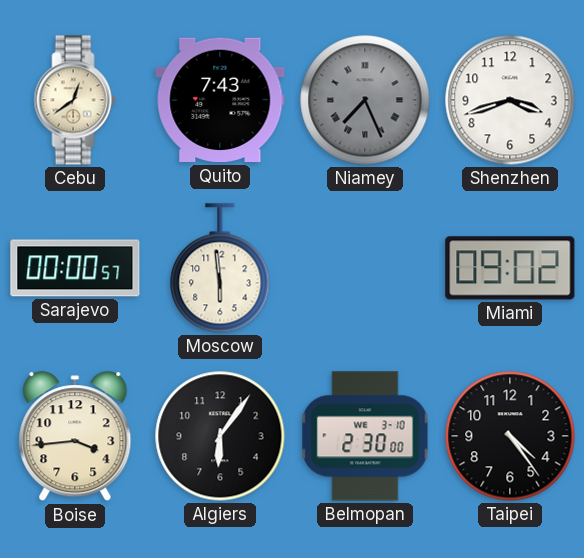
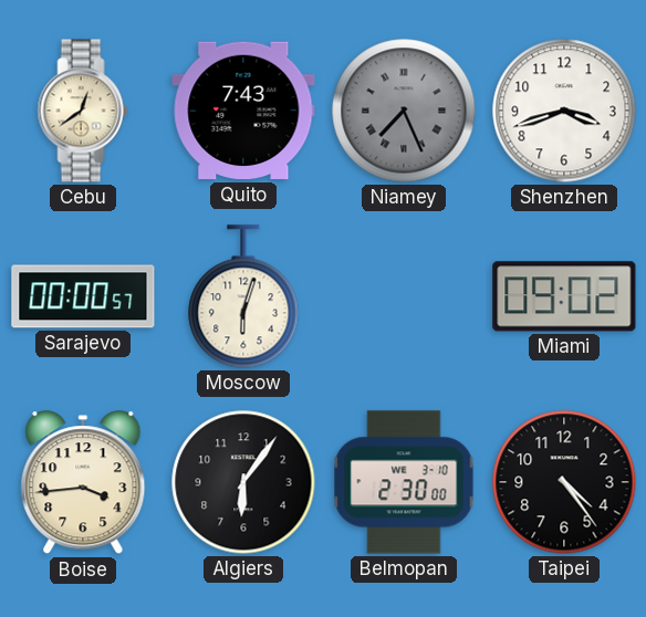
Moscow: 5:59 -> 6:03 (243, 296)
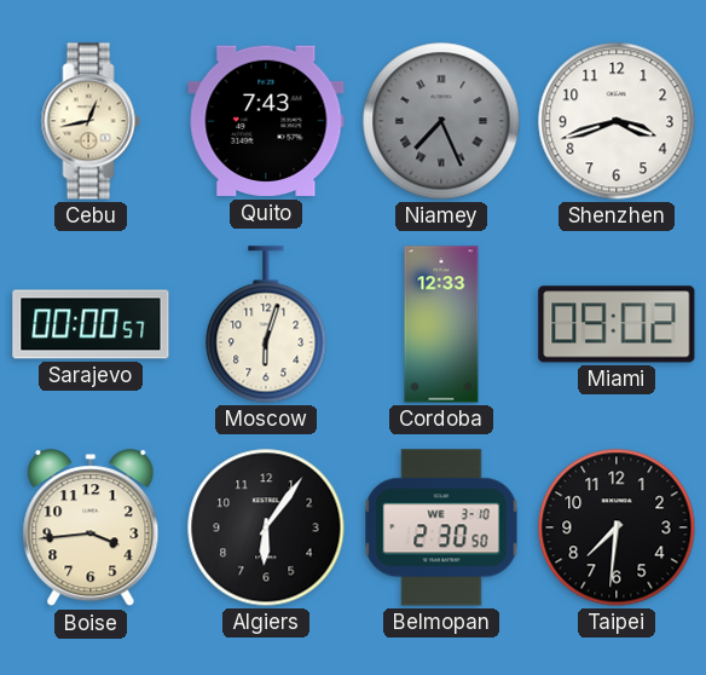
Cebu: 12:39 -> 12:43 (91, 121)
Cordoba: none -> 12:33 (441, 324)
Belmopan: 2:30:00 -> 2:30:50 (441, 527)
Taipei: 4:24 -> 7:31 (617, 527)
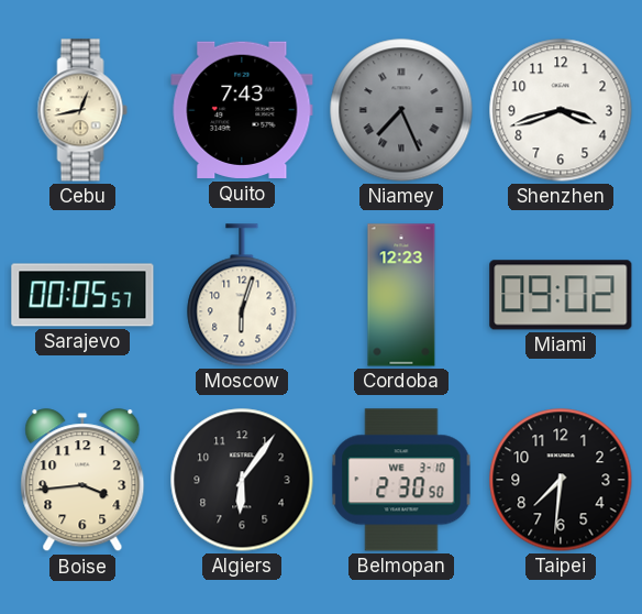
Sarajevo: 00:00 -> 00:05 (82, 295)
Cordoba: 12:33 -> 12:23 (401, 295)
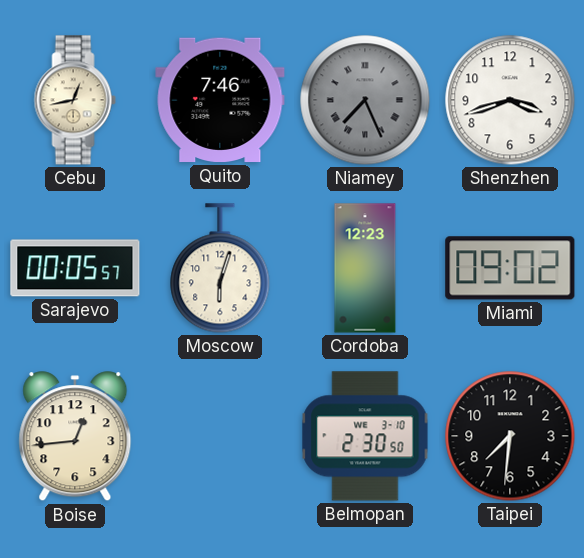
Quito: 7:43 -> 7:46 (220, 100)
Boise: 3:44 -> 12:44 (75, 437)
Algiers: 6:06 -> none (242, 480)
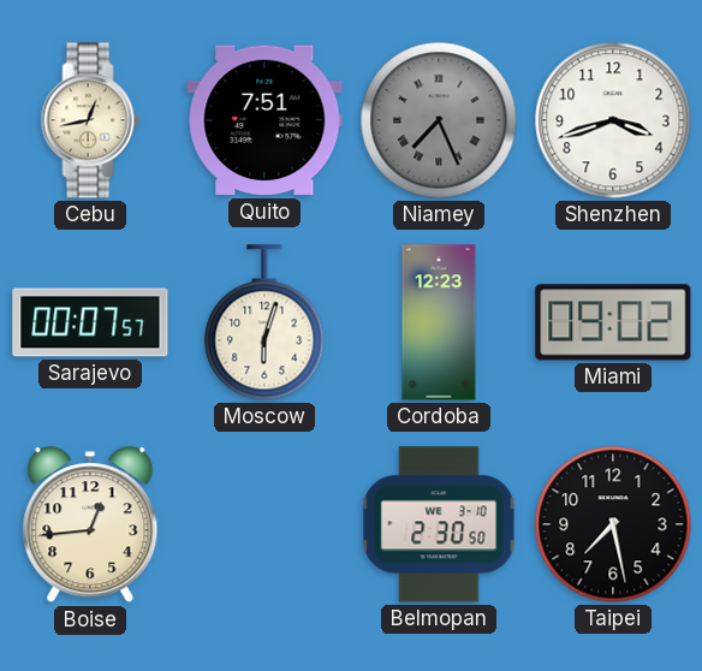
Quito: 7:46 -> 7:51 (264, 120)
Sarajevo: 00:05 -> 00:07 (90, 322)
Taipei: 7:31 -> 7:28 (613, 524)
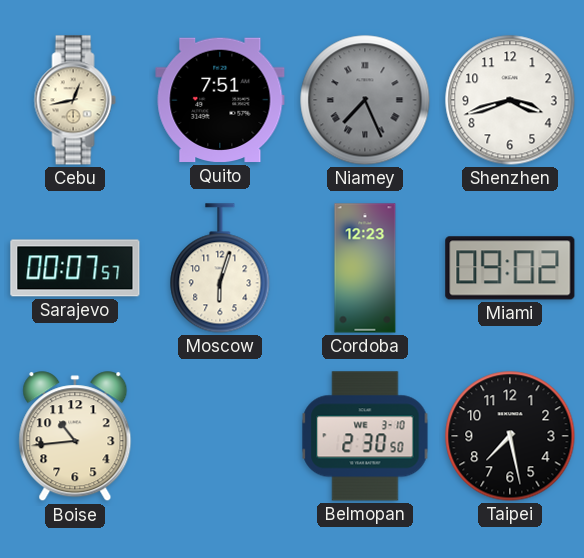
Boise: 12:44 -> 10:44 (75, 437)
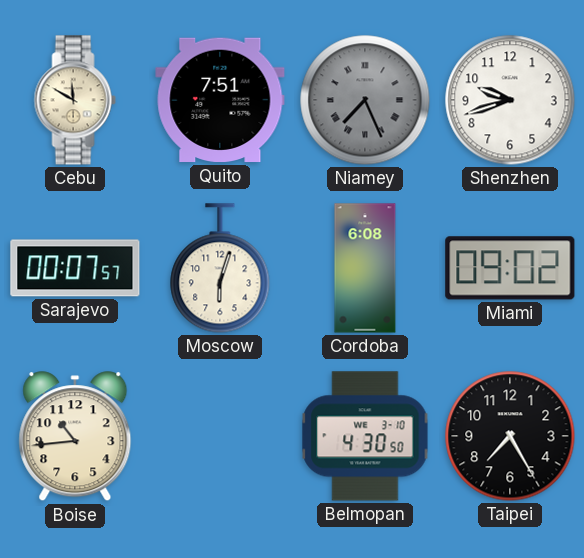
Cebu: 12:43 -> 11:50 (75, 100)
Shenzhen: 3:42 -> 9:42 (510, 100)
Cordoba: 12:23 -> 6:08 (365, 268)
Belmopan: 2:30 -> 4:30 (365, 436)
Taipei: 7:28 -> 7:25 (510, 436)
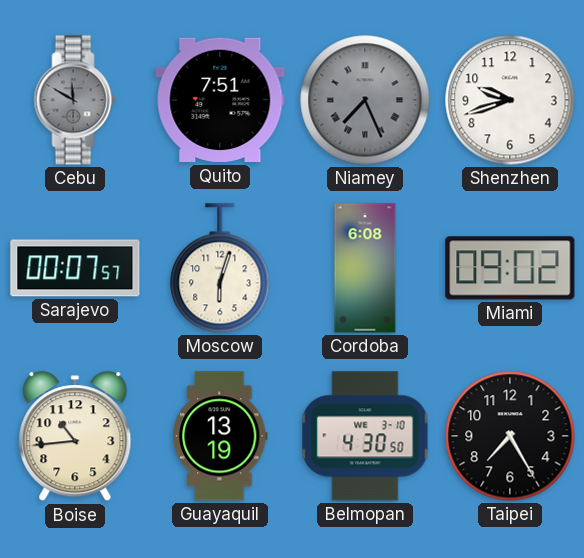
Cebu dial: cream -> grey (75, 100)
Guayaquil: none -> 13:19 (220, 436)
